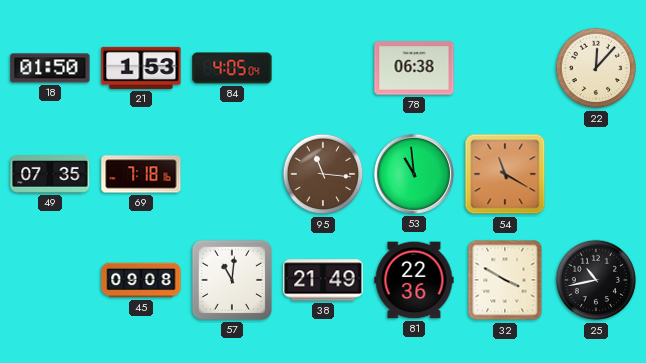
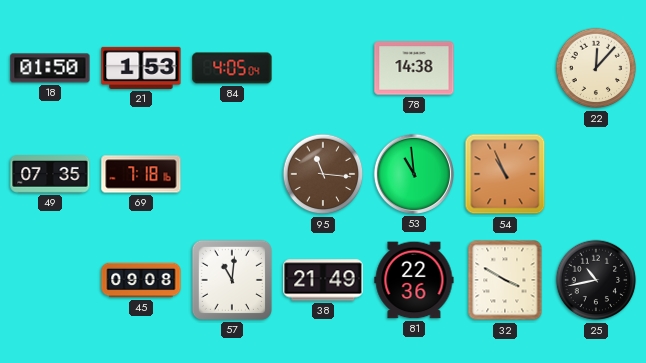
78: 06:38 -> 14:38 (414, 68)
54: 11:20 -> 10:56 (505, 174)
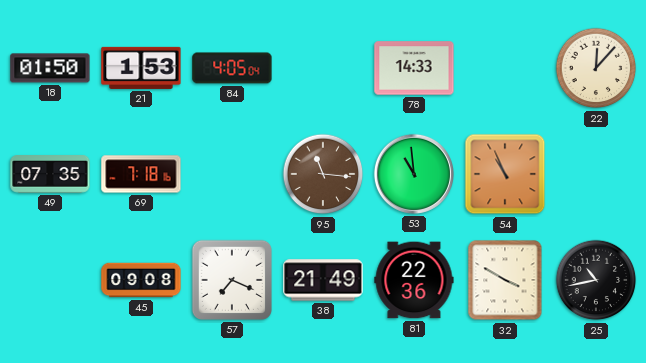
78: 14:38 -> 14:33 (414, 68)
57: 11:01 -> 7:19 (232, 280)
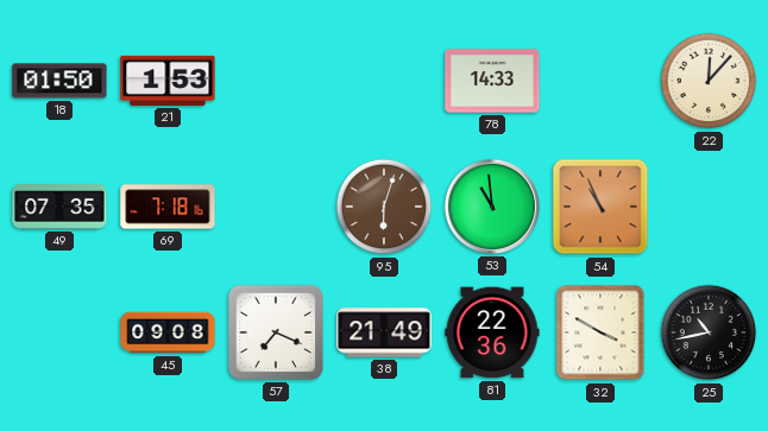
84: 4:05 -> none (232, 68)
95: 11:16 -> 6:03 (384, 207)
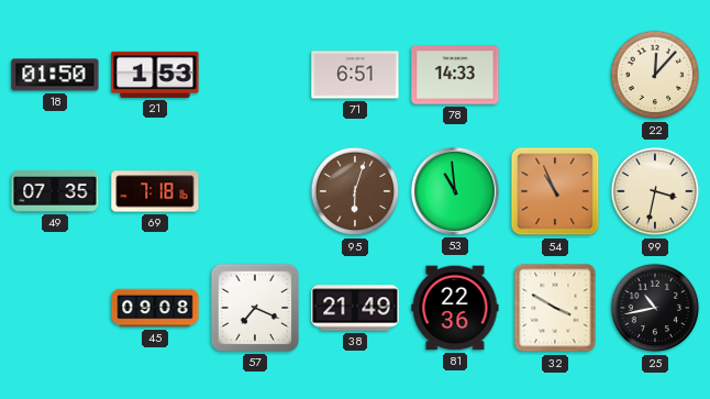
71: none -> 6:51 (355, 75)
99: none -> 3:32 (655, 191)
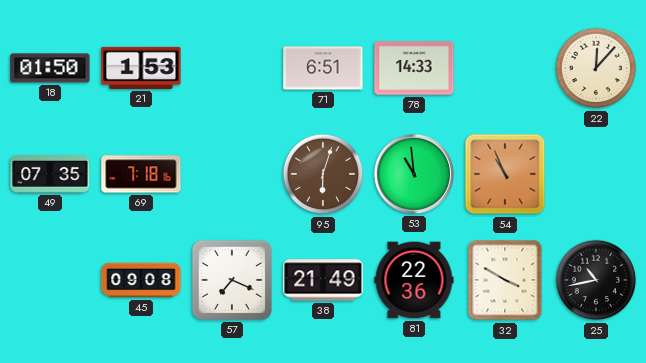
99: 3:32 -> none (655, 191)
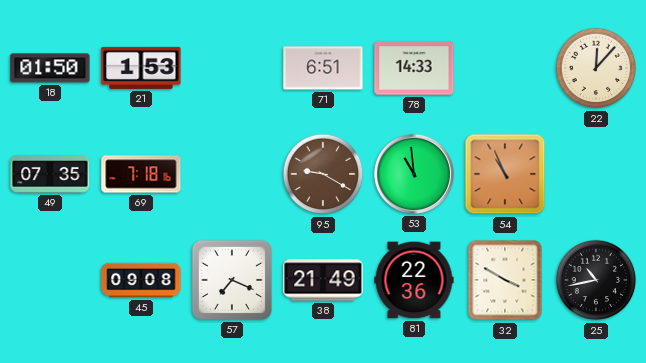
95: 6:03 -> 9:20 (323, 174)
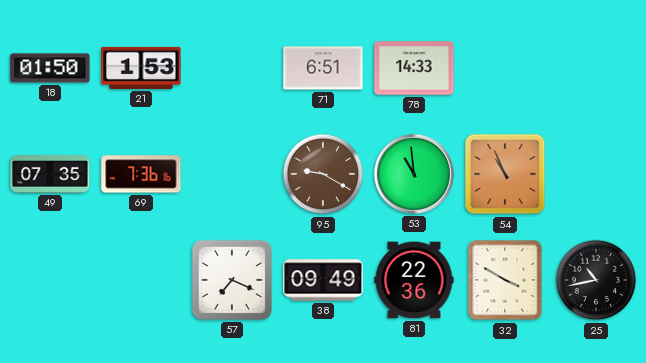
22: 12:07 -> none (596, 68)
69: 7:18 -> 7:36 (141, 174)
45: 09:08 -> none (141, 280)
38: 21:49 -> 09:49 (323, 280)
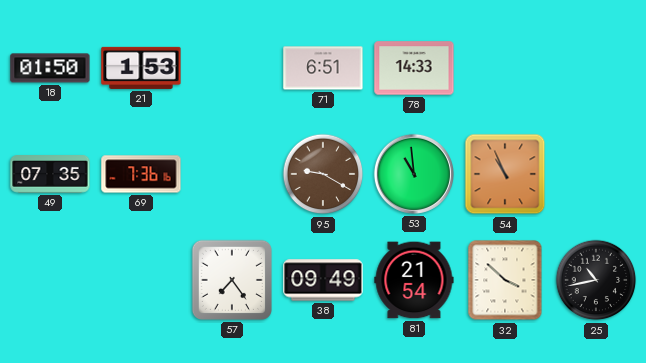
57: 7:19 -> 7:24 (232, 280)
81: 22:36 -> 21:54 (414, 280)
32: 3:50 -> 3:52 (505, 280)
